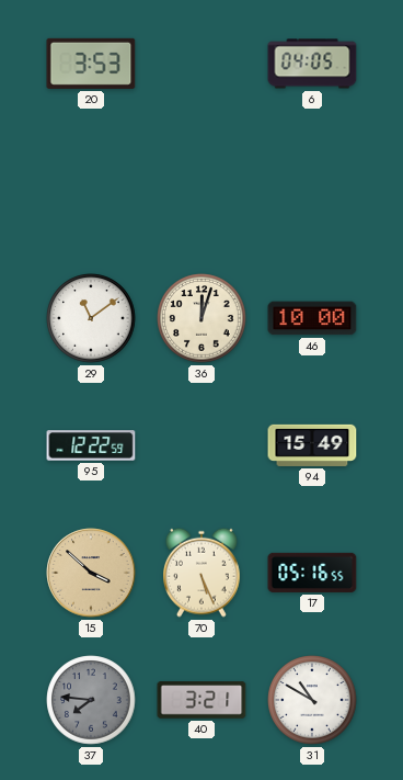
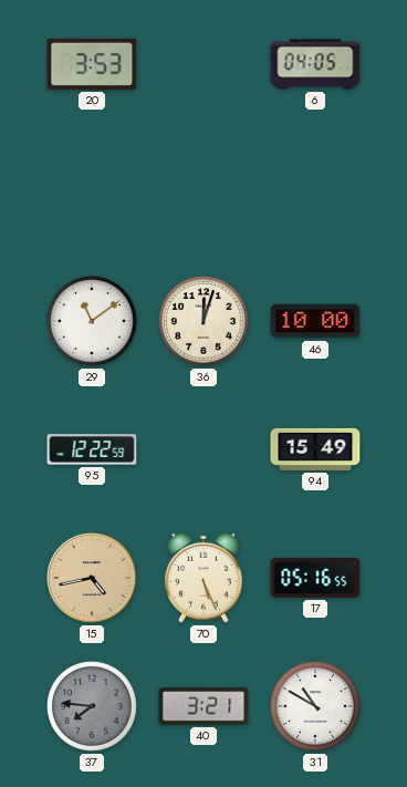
15: 3:52 -> 4:43 (92, 578)
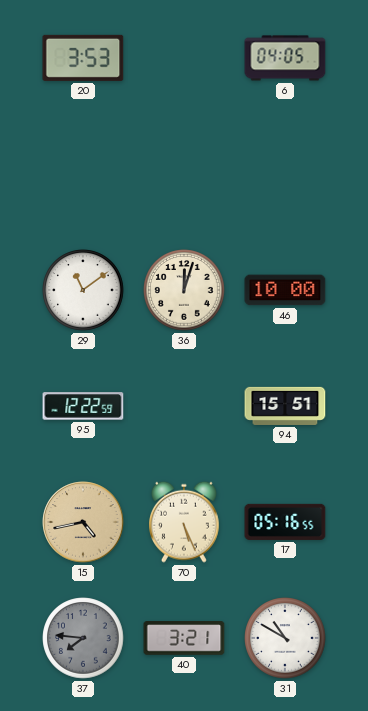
94: 15:49 -> 15:51 (285, 406)
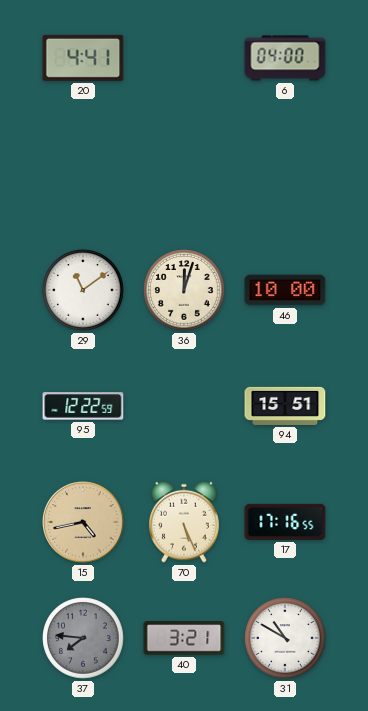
20: 3:53 -> 4:41 (83, 58)
6: 04:05 -> 04:00 (285, 58)
17: 05:16 -> 17:16 (285, 522)
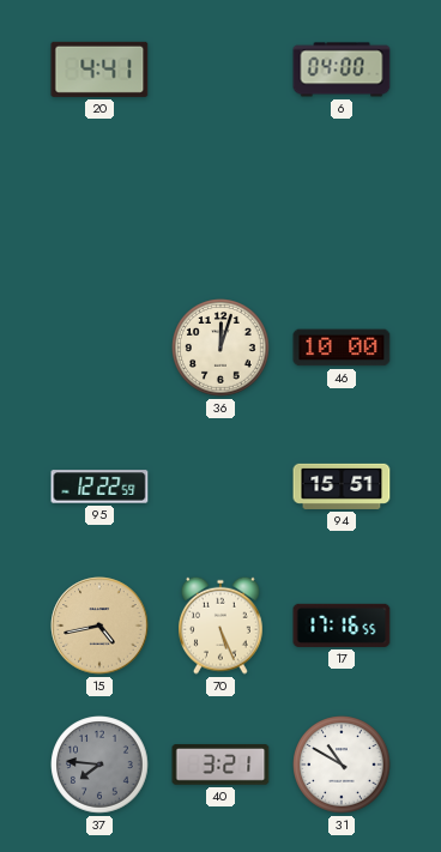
29: 11:09 -> none (83, 290)
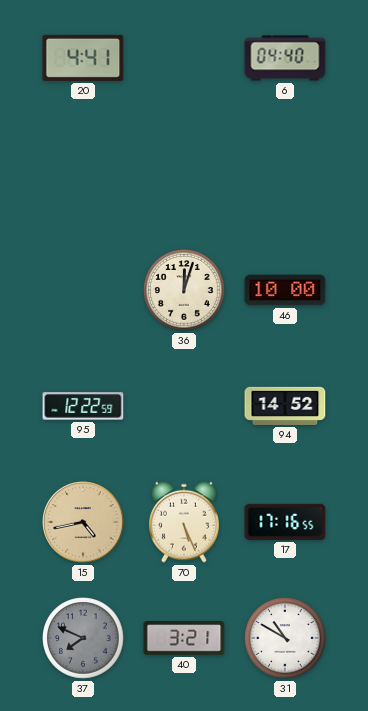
6: 04:00 -> 04:40 (285, 58)
94: 15:51 -> 14:52 (285, 406)
37: 7:46 -> 7:49 (83, 638)
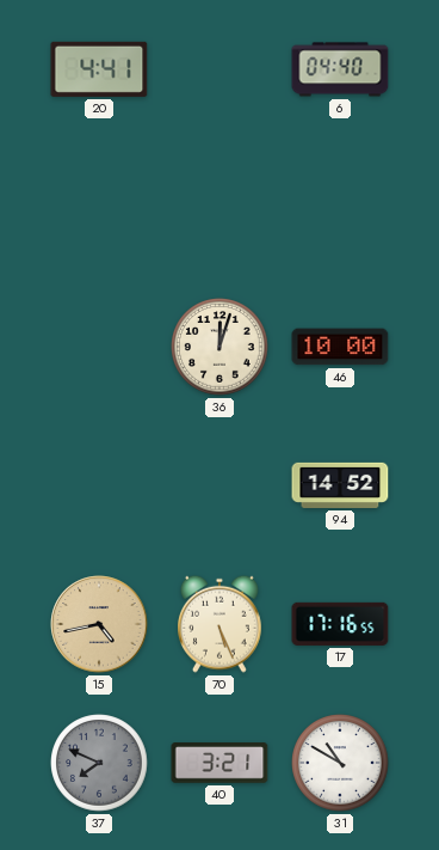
95: 12:22 -> none (83, 406)
